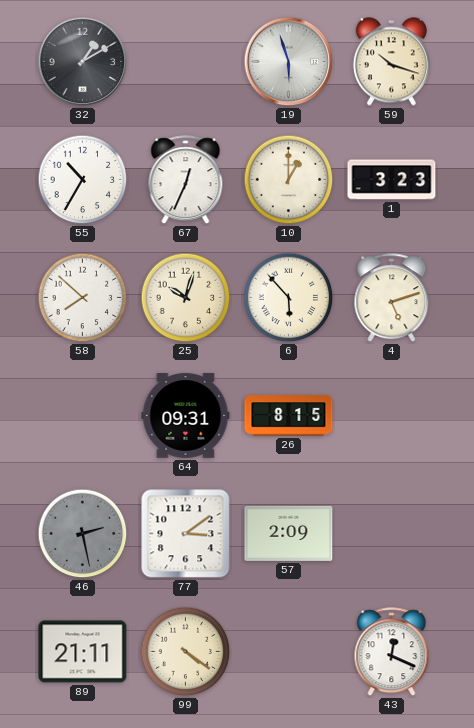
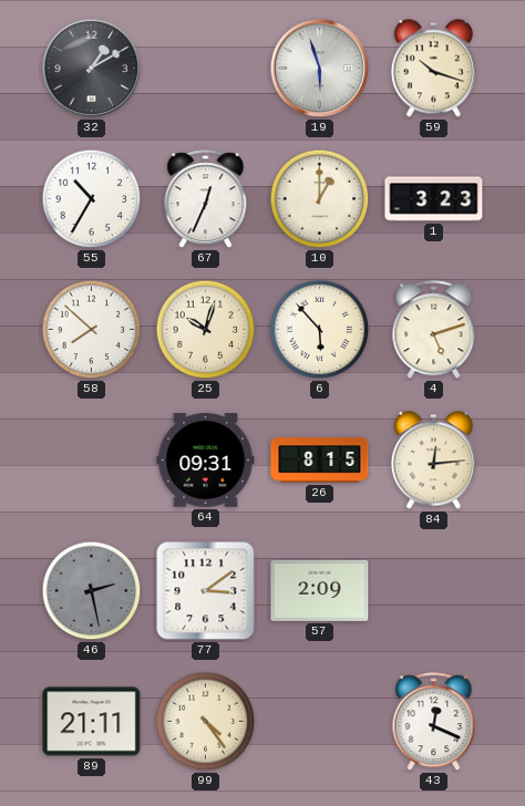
84: none -> 12:14 (433, 461)
99: 4:21 -> 4:24 (206, 722)
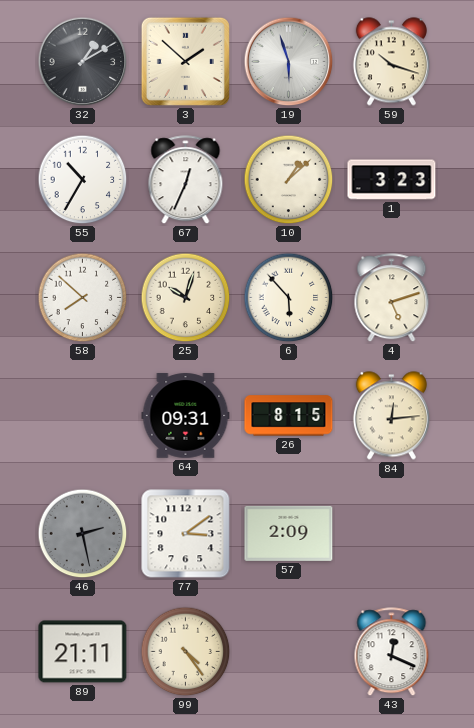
3: none -> 1:52 (185, 61)
10: 1:00 -> 1:08 (289, 180)
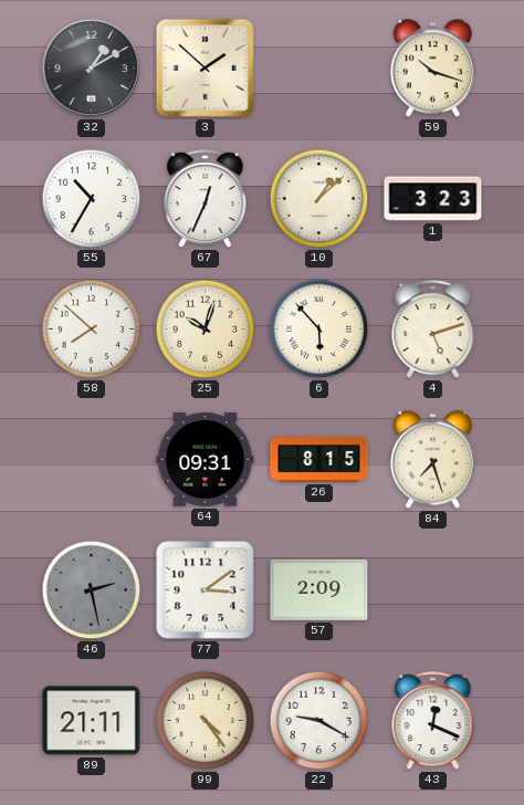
19: 5:57 -> none (289, 62)
84: 12:14 -> 7:27 (432, 460)
22: none -> 9:20 (319, 721)
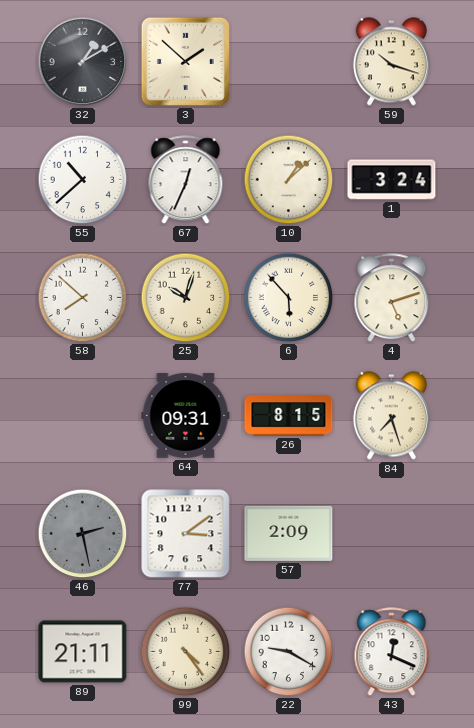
55: 10:35 -> 10:38 (83, 180)
1: 3:23 -> 3:24 (392, 180)
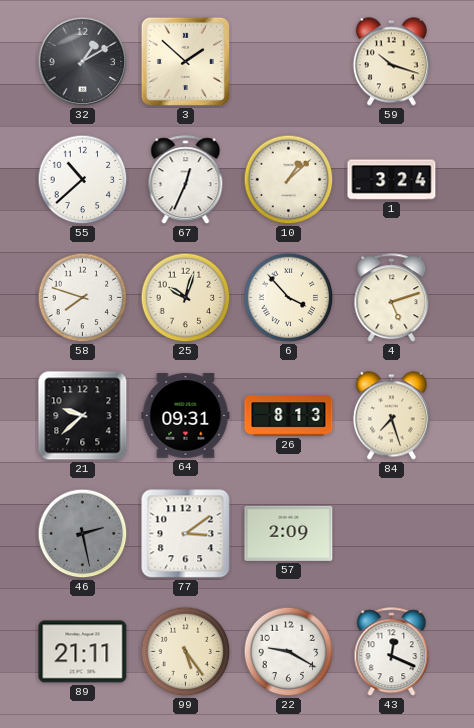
58: 7:52 -> 7:48 (83, 298)
6: 5:53 -> 3:53 (289, 298)
21: none -> 9:38 (83, 416)
26: 8:15 -> 8:13 (289, 416)
99: 4:24 -> 5:24 (186, 652)
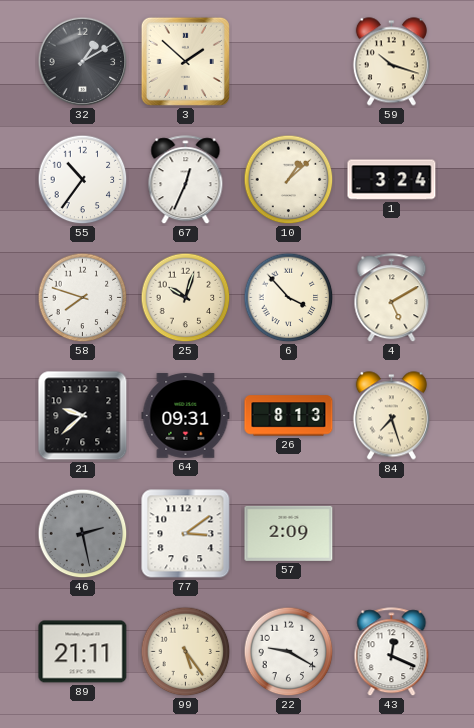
55: 10:38 -> 10:36 (83, 180)
4: 5:12 -> 5:10 (392, 298)
